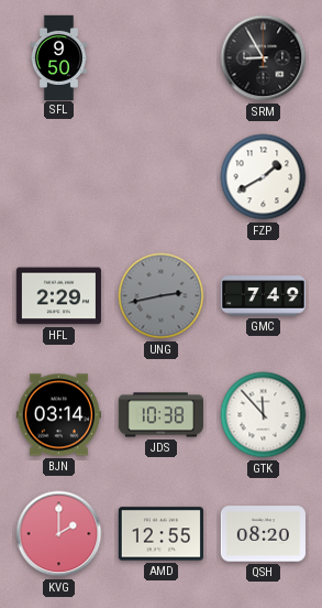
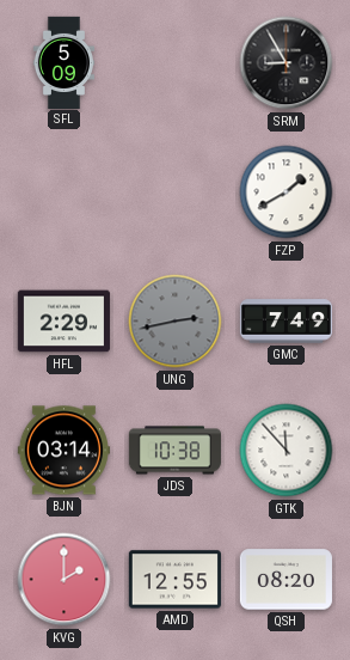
SFL: 9:50 -> 5:09 (63, 62)
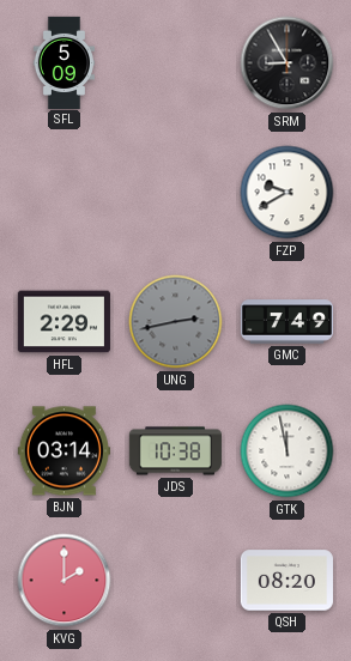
FZP: 1:40 -> 9:40 (288, 193)
GTK: 11:53 -> 11:58 (288, 451)
AMD: 12:55 -> none (174, 580)
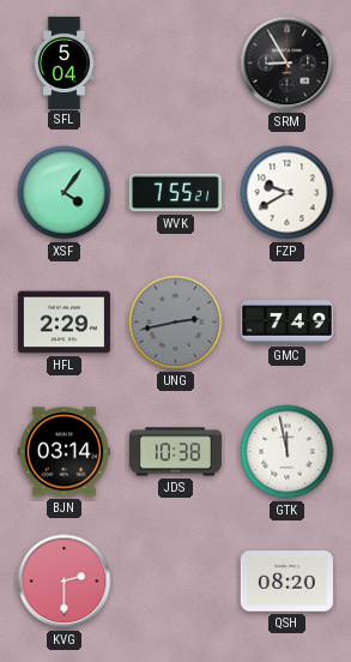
SFL: 5:09 -> 5:04 (63, 62)
XSF: none -> 4:06 (65, 193)
WVK: none -> 7:55 (175, 193)
KVG: 2:00 -> 2:30 (65, 582)
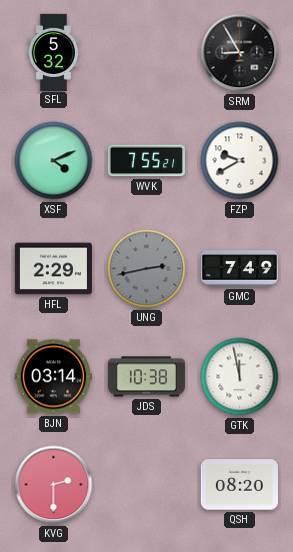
SFL: 5:04 -> 5:32 (53, 52)
XSF: 4:06 -> 4:11 (54, 161)
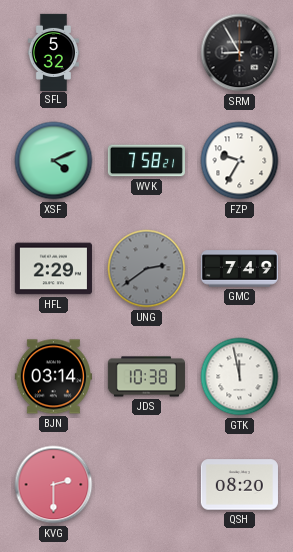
WVK: 7:55 -> 7:58 (146, 161)
FZP: 9:40 -> 9:35 (240, 161)
UNG: 2:43 -> 2:39 (147, 269)
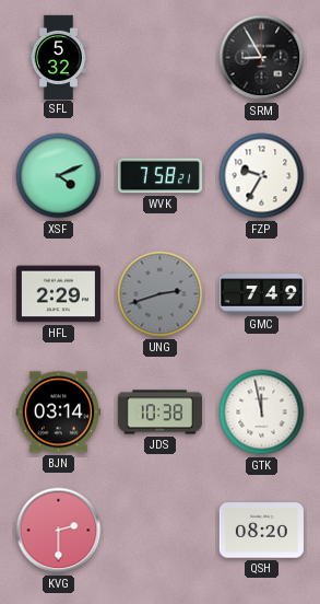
UNG: 2:39 -> 2:42 (161, 294)
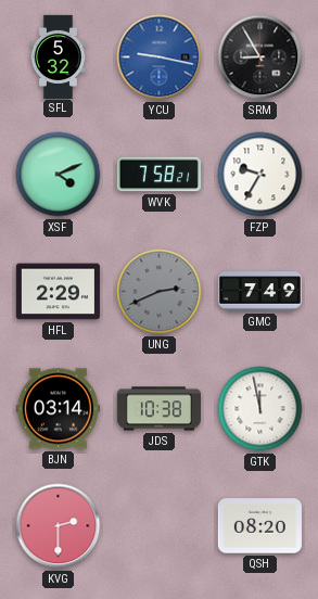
YCU: none -> 9:17 (160, 58)
UNG: 2:42 -> 2:41 (160, 292)
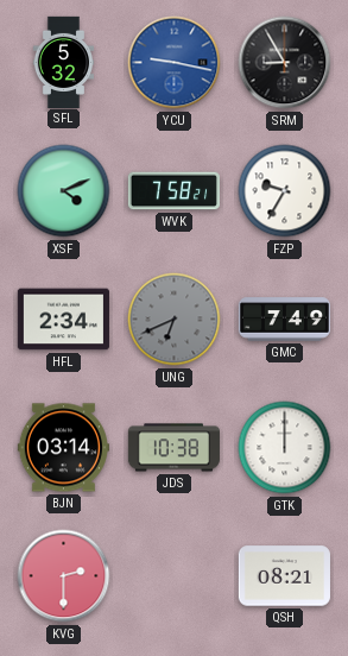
HFL: 2:29 -> 2:34 (63, 320)
UNG: 2:41 -> 6:41 (175, 320)
GTK: 11:58 -> 12:00 (285, 448)
QSH: 08:20 -> 08:21 (284, 576)
